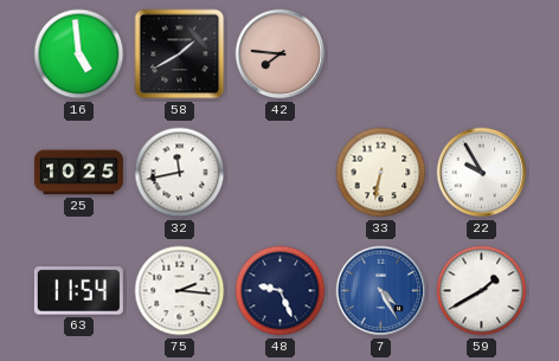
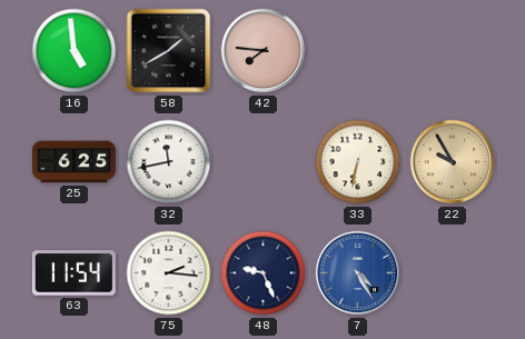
25: 10:25 -> 6:25 (73, 162)
22 dial: white -> champagne (453, 162)
59: 1:40 -> none (482, 291)
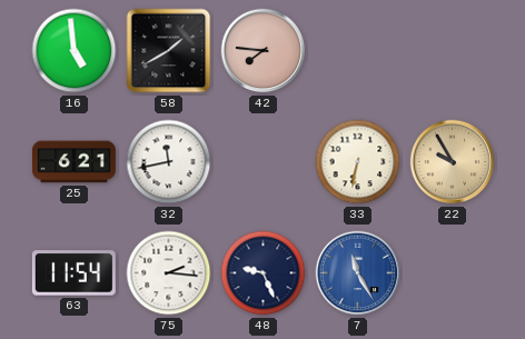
25: 6:25 -> 6:21 (73, 162)
7: 4:25 -> 11:25 (358, 273)
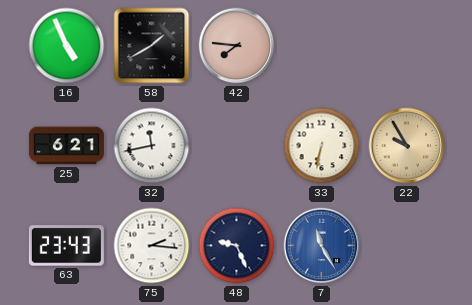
16: 4:59 -> 4:56 (67, 46)
63: 11:54 -> 23:43 (66, 246)
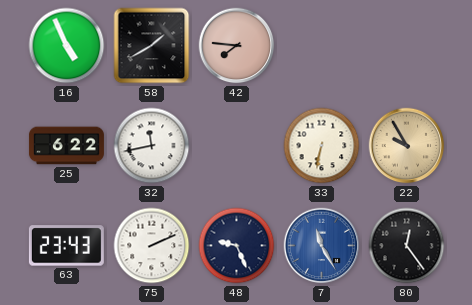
25: 6:21 -> 6:22 (66, 146)
75: 2:16 -> 2:11 (152, 246)
80: none -> 12:24 (407, 246)
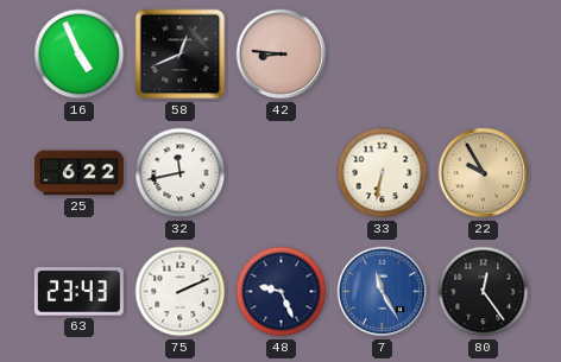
58: 1:40 -> 12:41 (181, 55)
42: 7:46 -> 8:46 (282, 55)
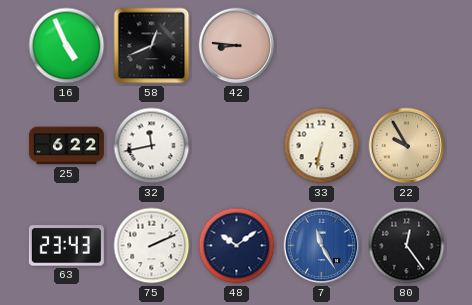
48: 9:26 -> 10:09 (237, 246)
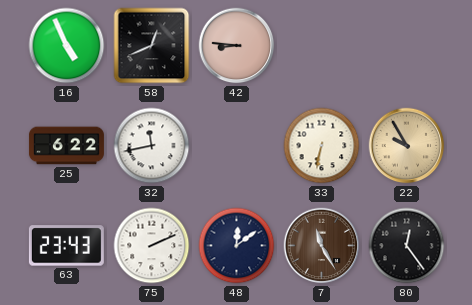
48: 10:09 -> 12:09 (237, 246)
7 dial: blue -> brown (322, 246)
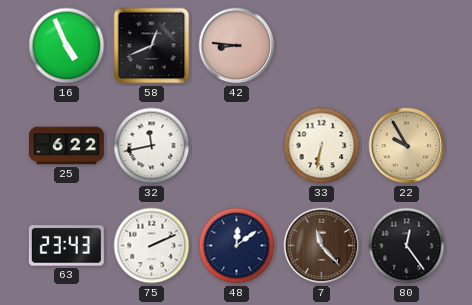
7: 11:25 -> 11:23 (322, 246)
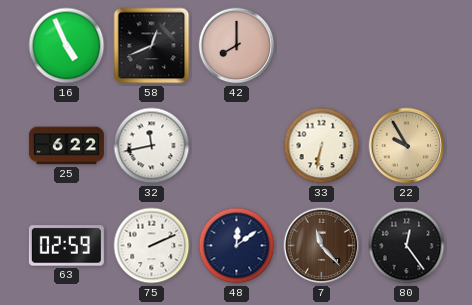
42: 8:46 -> 8:00 (237, 46)
63: 23:43 -> 02:59 (66, 246)
